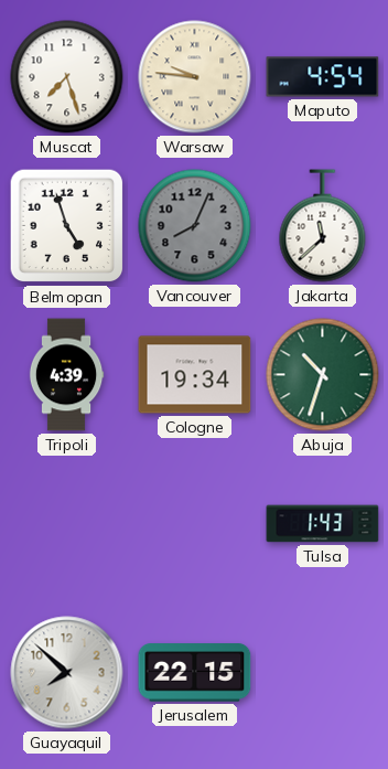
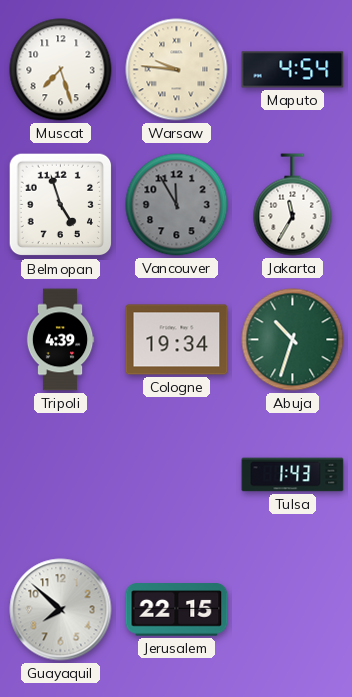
Vancouver: 8:04 -> 11:55 (177, 205)
Jakarta: 11:38 -> 11:35 (293, 205)
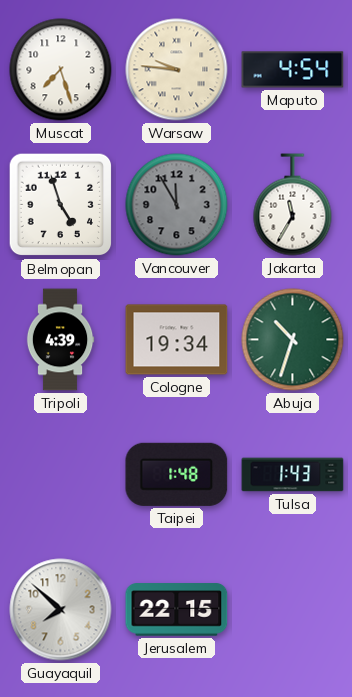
Taipei: none -> 1:48 (177, 474)
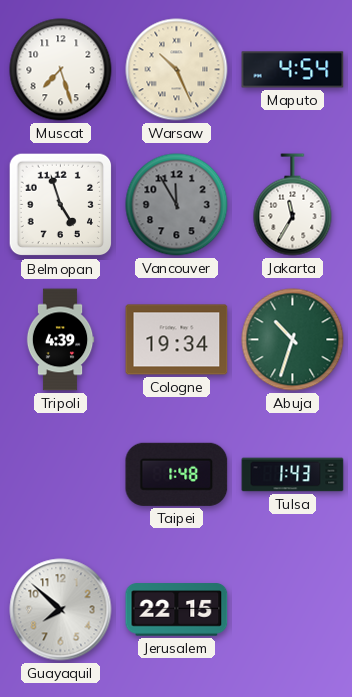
Warsaw: 9:46 -> 10:26 (177, 70)
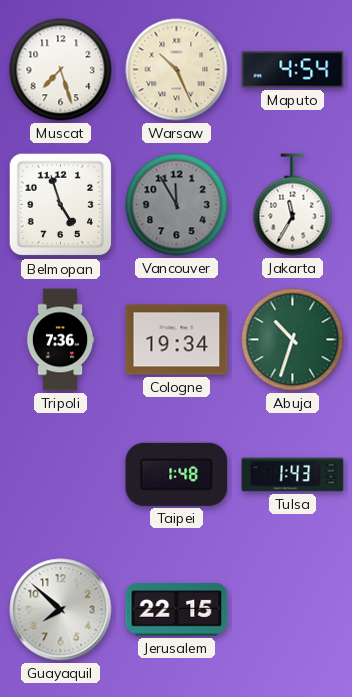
Tripoli: 4:39 -> 7:36 (60, 340)
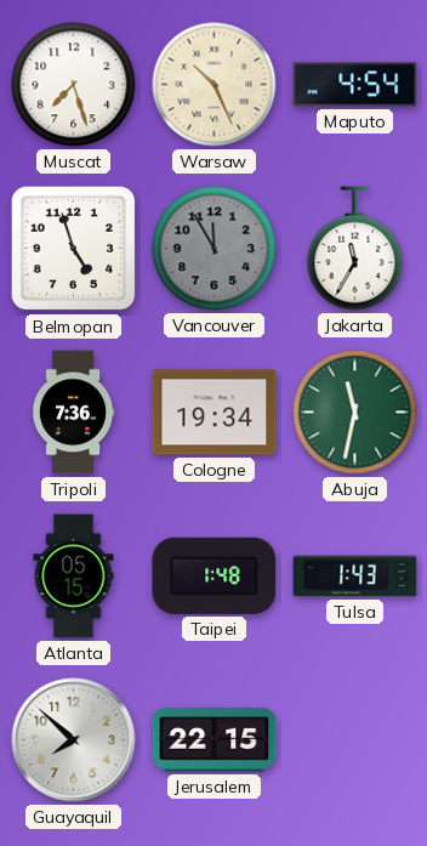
Abuja: 10:33 -> 11:32 (355, 413)
Atlanta: none -> 05:15 (74, 577)
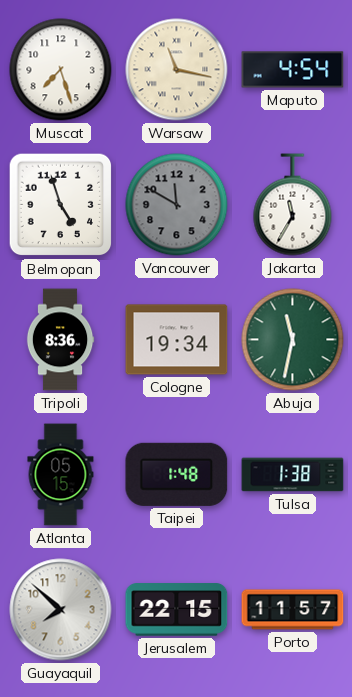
Warsaw: 10:26 -> 11:17 (177, 70)
Vancouver: 11:55 -> 11:50 (177, 205)
Tripoli: 7:36 -> 8:36 (60, 340)
Tulsa: 1:43 -> 1:38 (293, 475)
Porto: none -> 11:57 (293, 610)
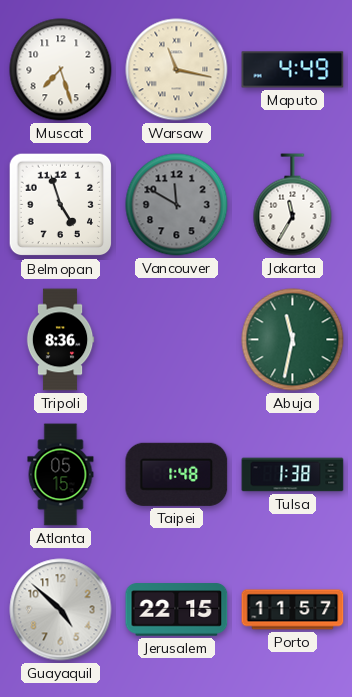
Maputo: 4:54 -> 4:49 (293, 70)
Cologne: 19:34 -> none (177, 340)
Guayaquil: 7:52 -> 4:52 (61, 610)
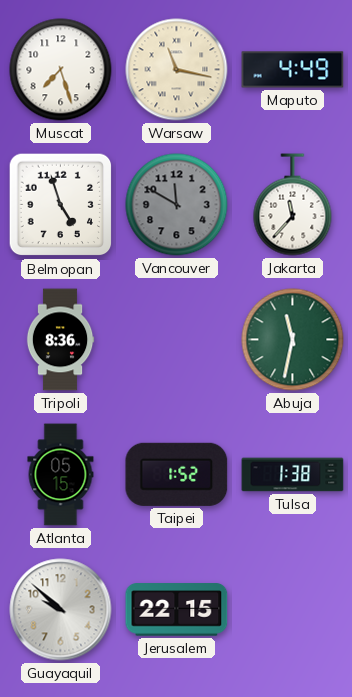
Jakarta: 11:35 -> 11:37 (293, 205)
Taipei: 1:48 -> 1:52 (177, 474)
Guayaquil: 4:52 -> 9:52 (61, 610)
Porto: 11:57 -> none (293, 610)
